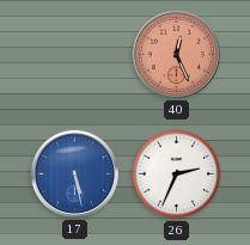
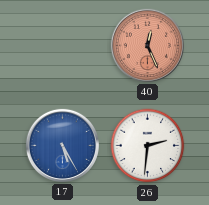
17: 5:28 -> 5:25 (62, 145)
26: 2:34 -> 2:31 (148, 146)
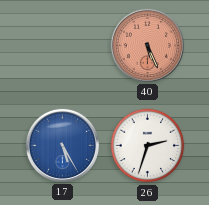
40: 12:26 -> 5:26 (147, 45)
26: 2:31 -> 2:33 (148, 146)
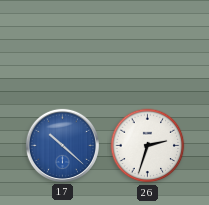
40: 5:26 -> none (147, 45)
17: 5:25 -> 10:22 (62, 145)
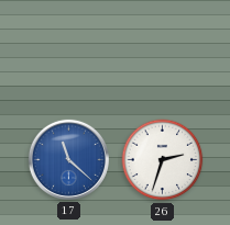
17: 10:22 -> 11:22 (68, 159)
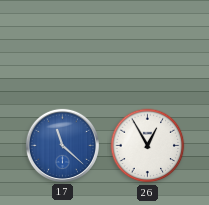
26: 2:33 -> 12:55 (148, 146)
